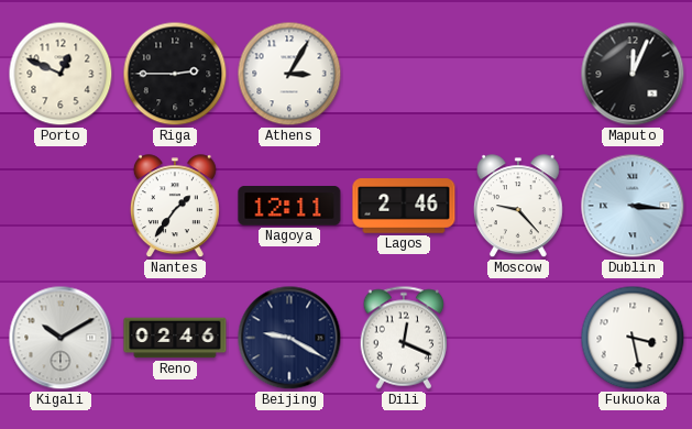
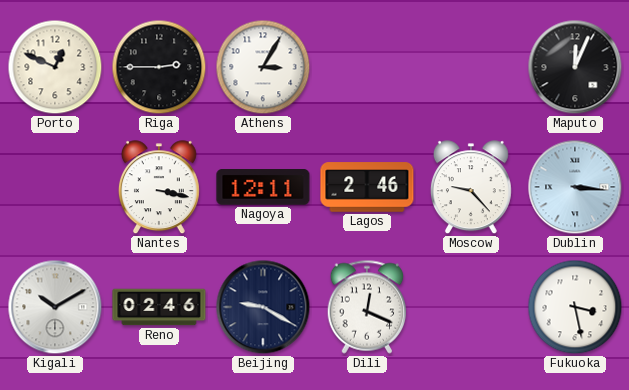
Nantes: 1:36 -> 3:17 (159, 188)
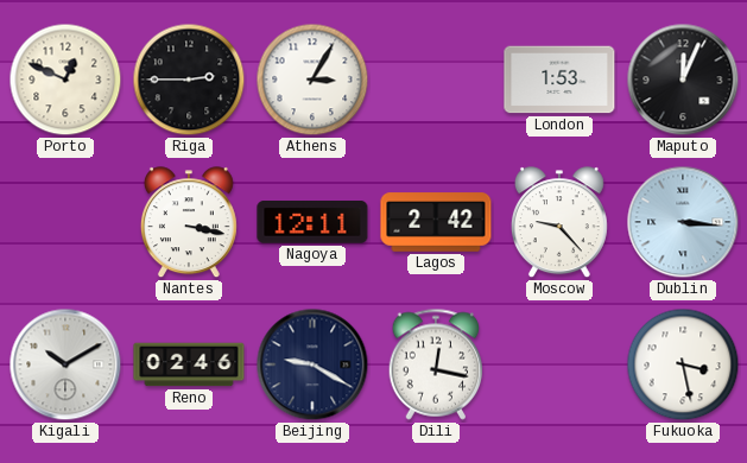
London: none -> 1:53 (559, 80)
Lagos: 2:46 -> 2:42 (436, 222)
Dili: 12:19 -> 12:17 (436, 364)
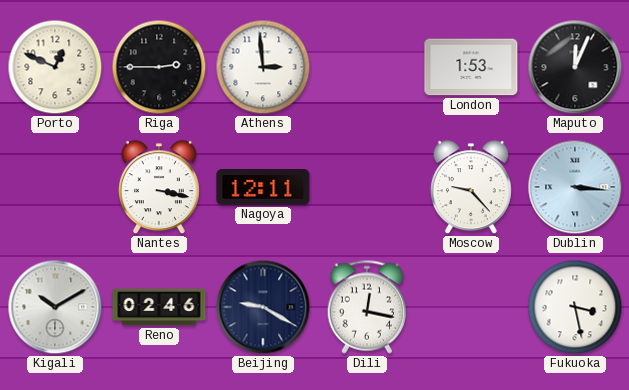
Athens: 3:05 -> 2:59 (263, 67)
Lagos: 2:42 -> none (436, 222)
